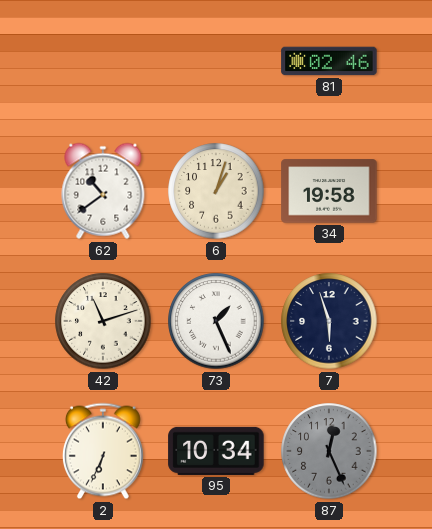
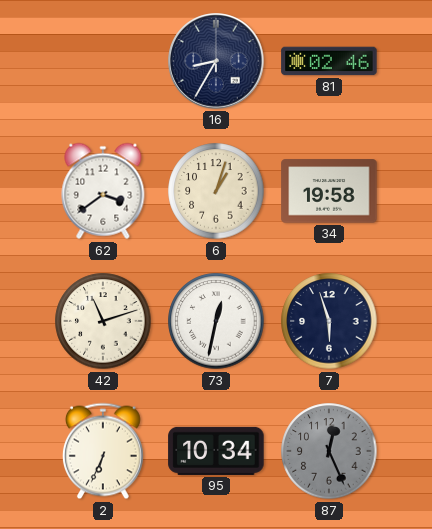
16: none -> 8:35 (216, 61)
62: 10:39 -> 3:39 (103, 191)
73: 1:26 -> 12:32 (216, 321)
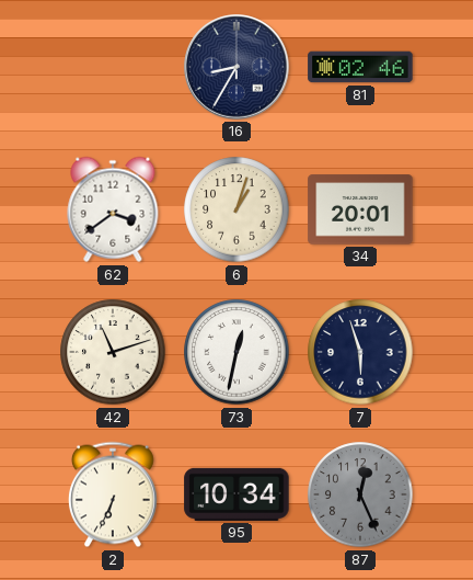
34: 19:58 -> 20:01 (360, 209)
